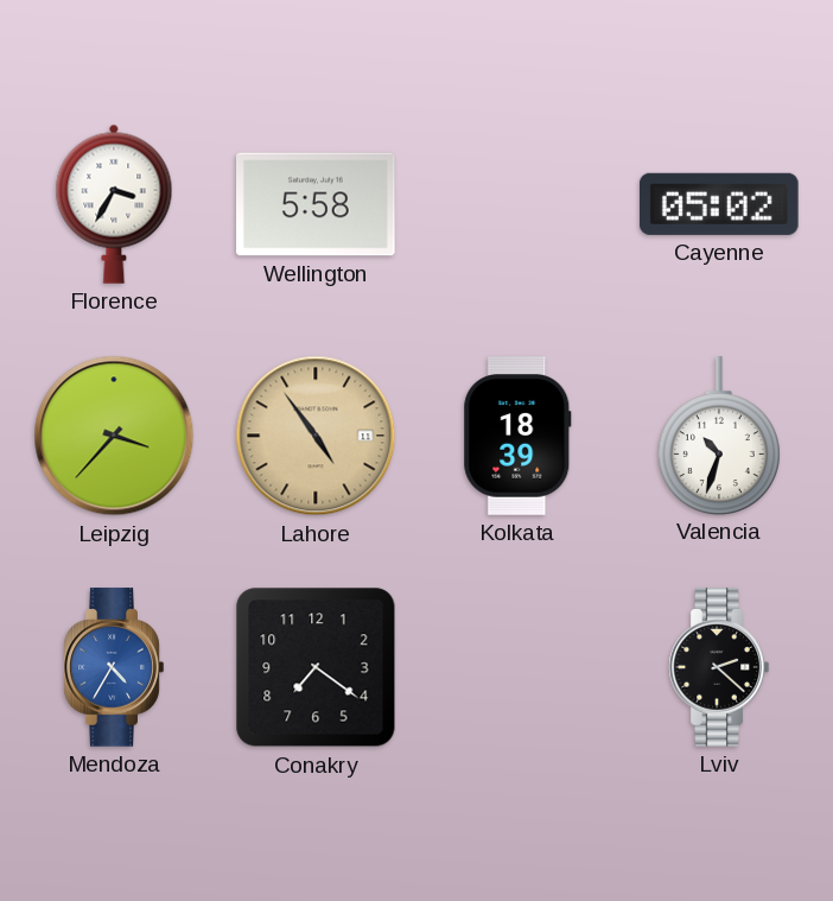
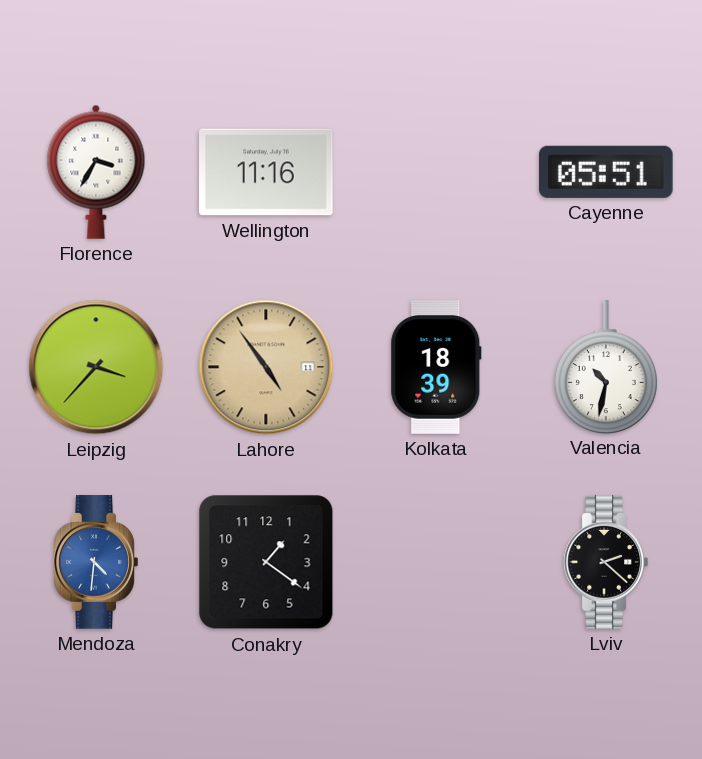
Wellington: 5:58 -> 11:16 (266, 172)
Cayenne: 05:02 -> 05:51 (607, 172)
Valencia: 10:33 -> 10:32 (606, 367)
Mendoza: 4:35 -> 4:31 (96, 562)
Conakry: 7:21 -> 1:21 (266, 562)
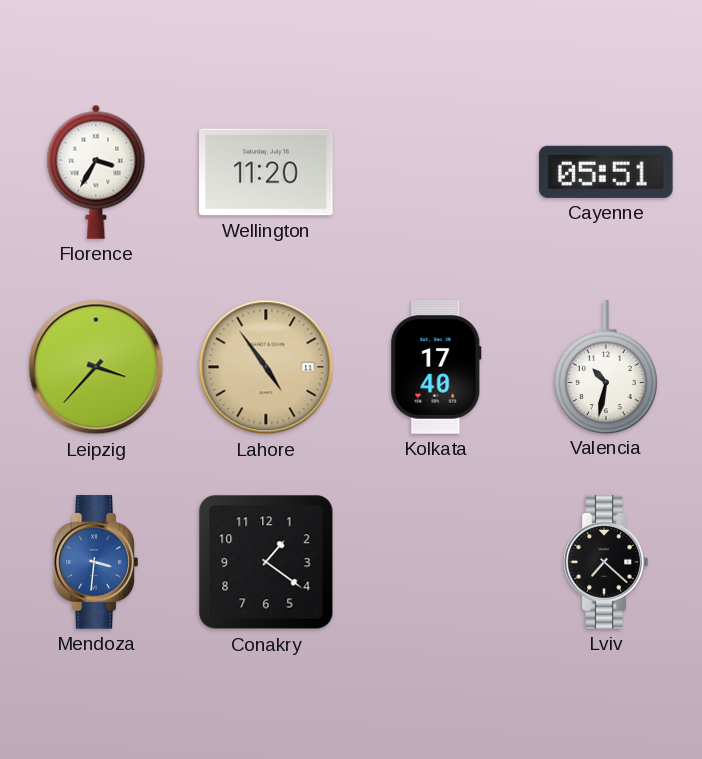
Wellington: 11:16 -> 11:20 (266, 172)
Kolkata: 18:39 -> 17:40 (436, 367)
Mendoza: 4:31 -> 3:31 (96, 562)
Lviv: 2:22 -> 7:22 (606, 562)
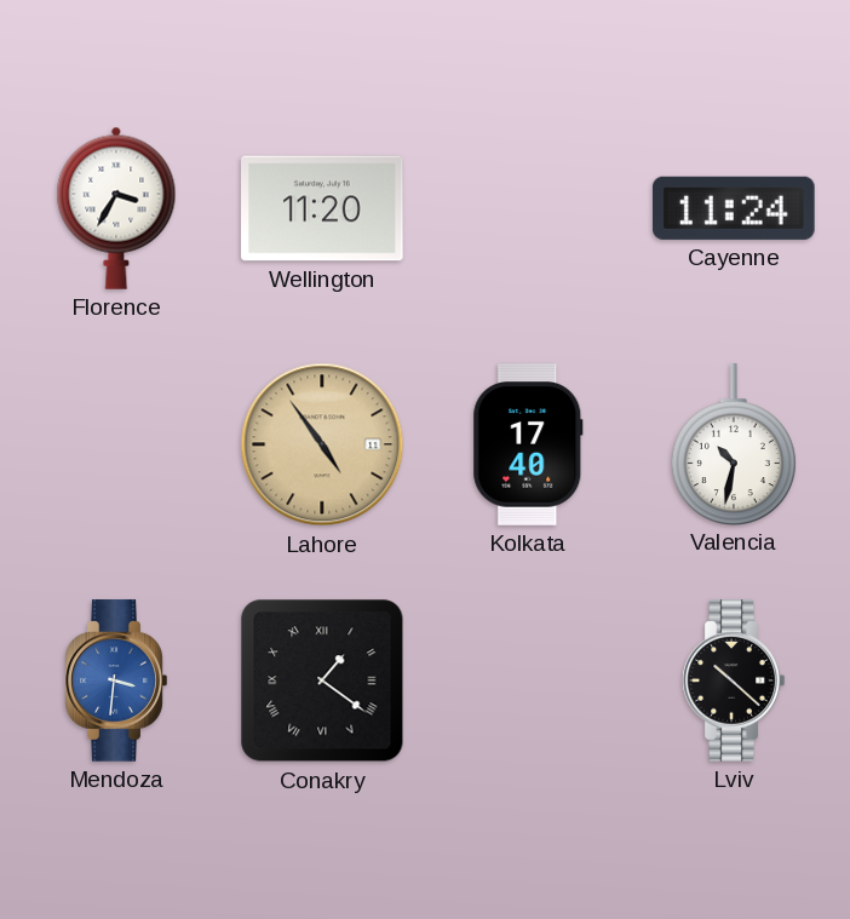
Cayenne: 05:51 -> 11:24 (735, 208)
Leipzig: 3:37 -> none (96, 367)
Conakry numerals: Arabic -> Roman (322, 680)
Lviv: 7:22 -> 10:22 (734, 680)
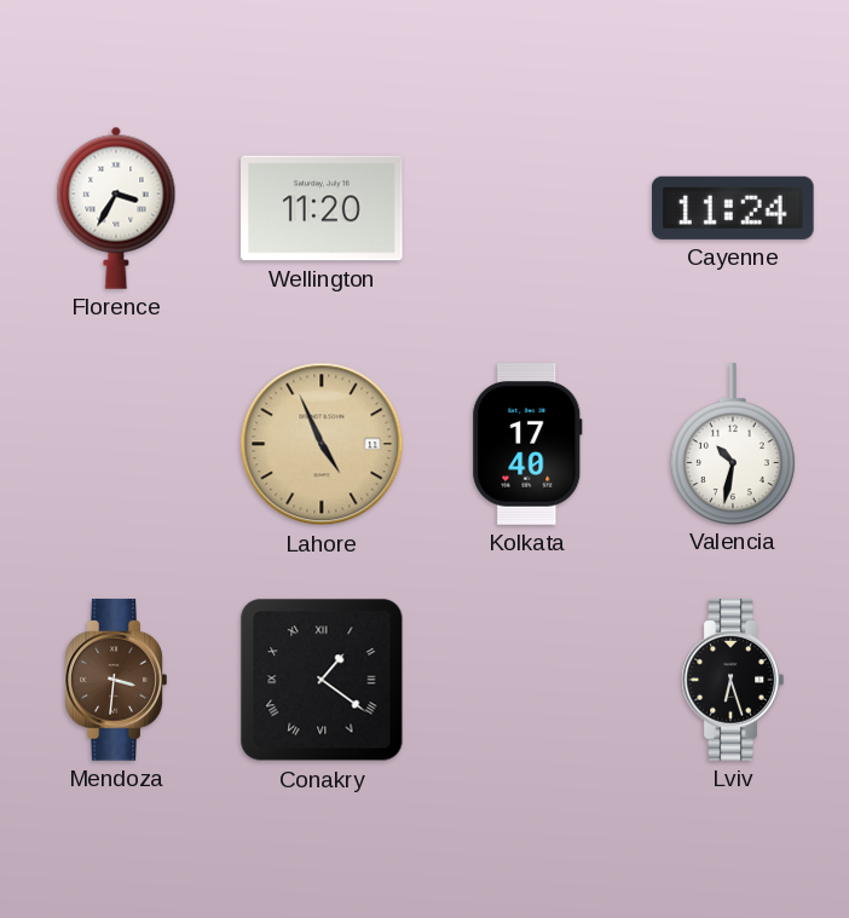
Lahore: 4:54 -> 4:56 (322, 444)
Mendoza dial: blue -> brown (116, 680)
Lviv: 10:22 -> 6:27 (733, 680)
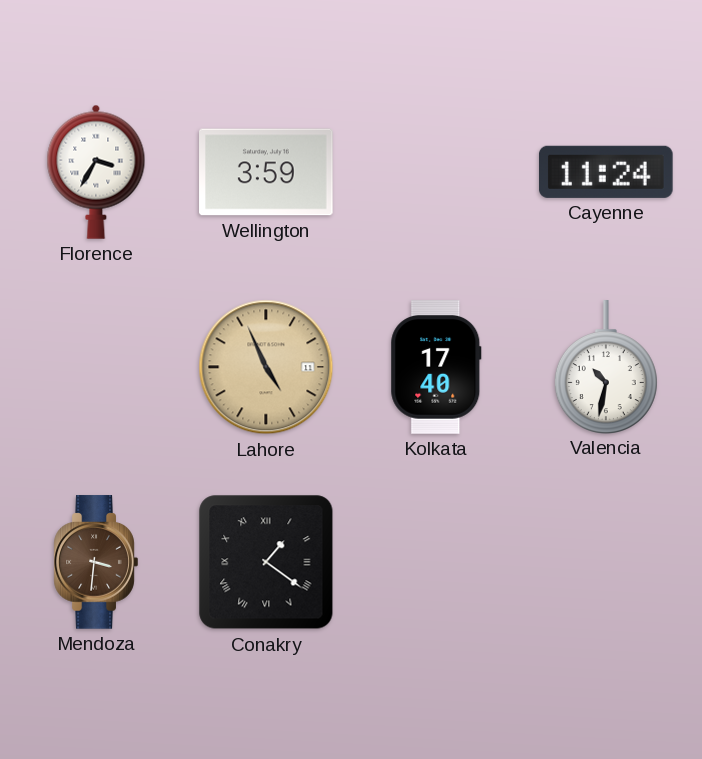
Wellington: 11:20 -> 3:59 (266, 172)
Lviv: 6:27 -> none (733, 680)
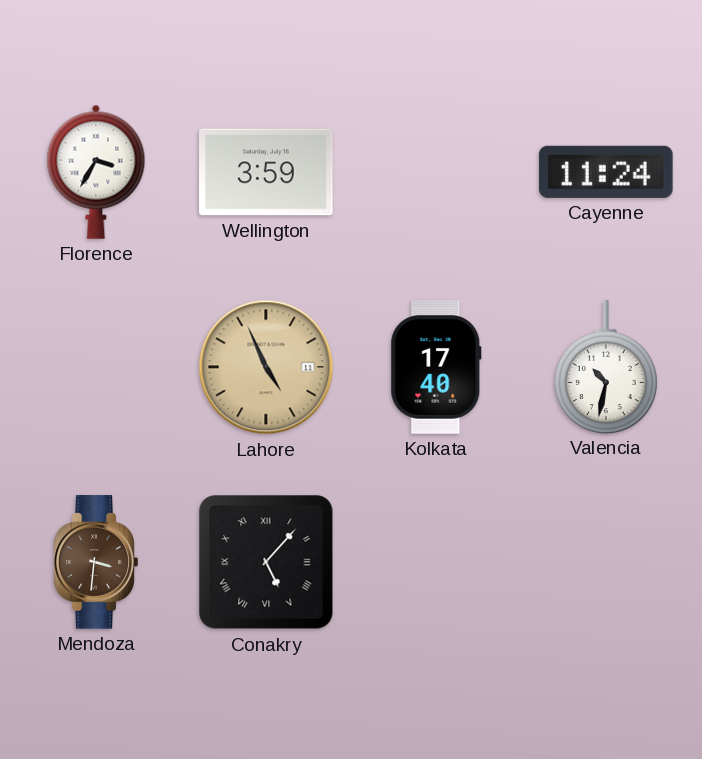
Conakry: 1:21 -> 5:07 (266, 562)
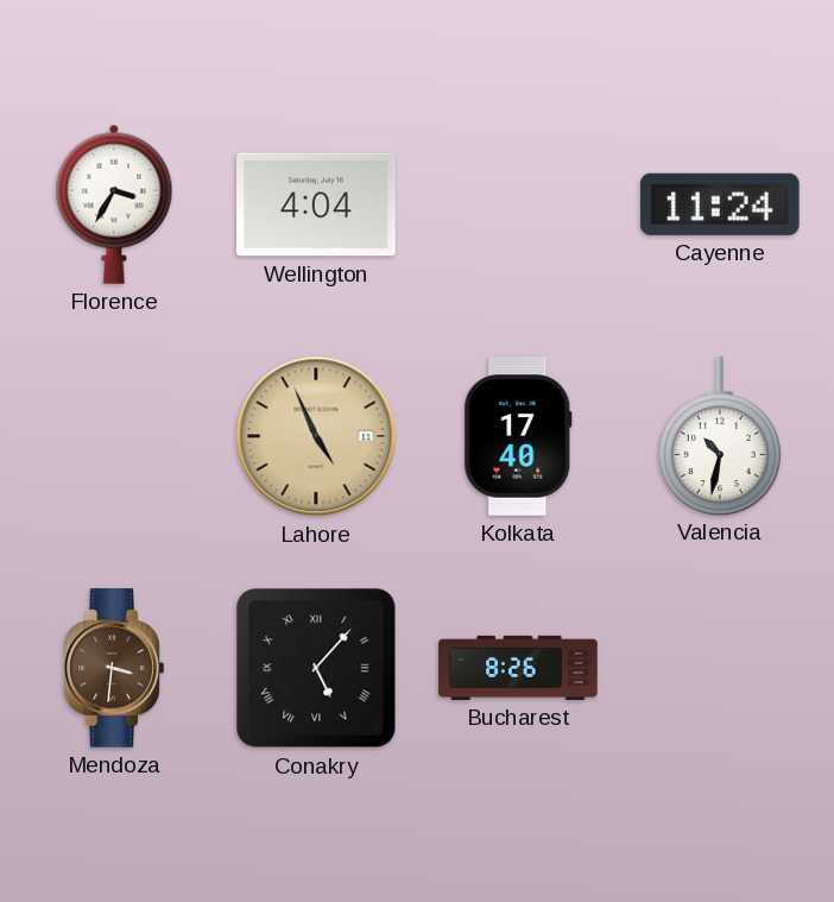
Wellington: 3:59 -> 4:04 (316, 204)
Bucharest: none -> 8:26 (518, 668)
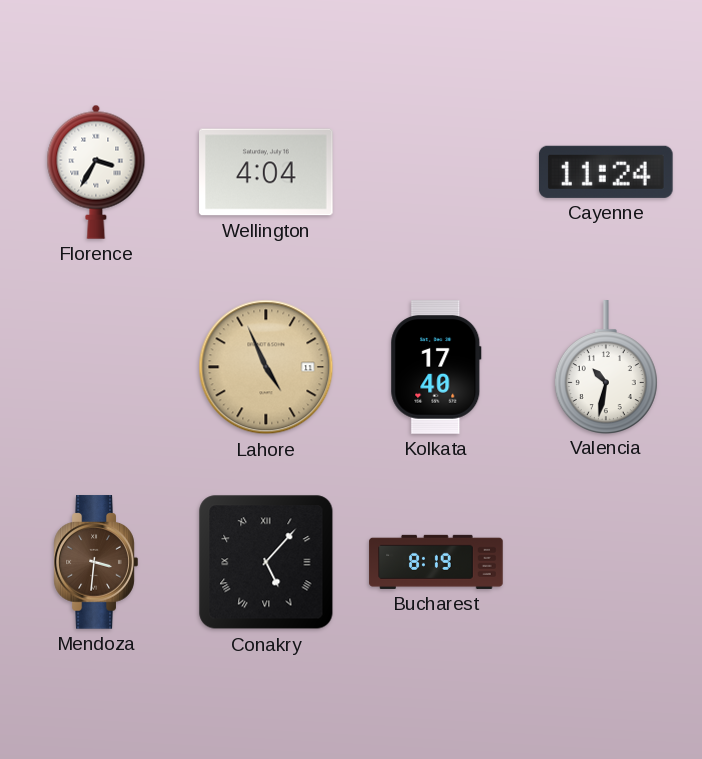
Bucharest: 8:26 -> 8:19 (436, 562)
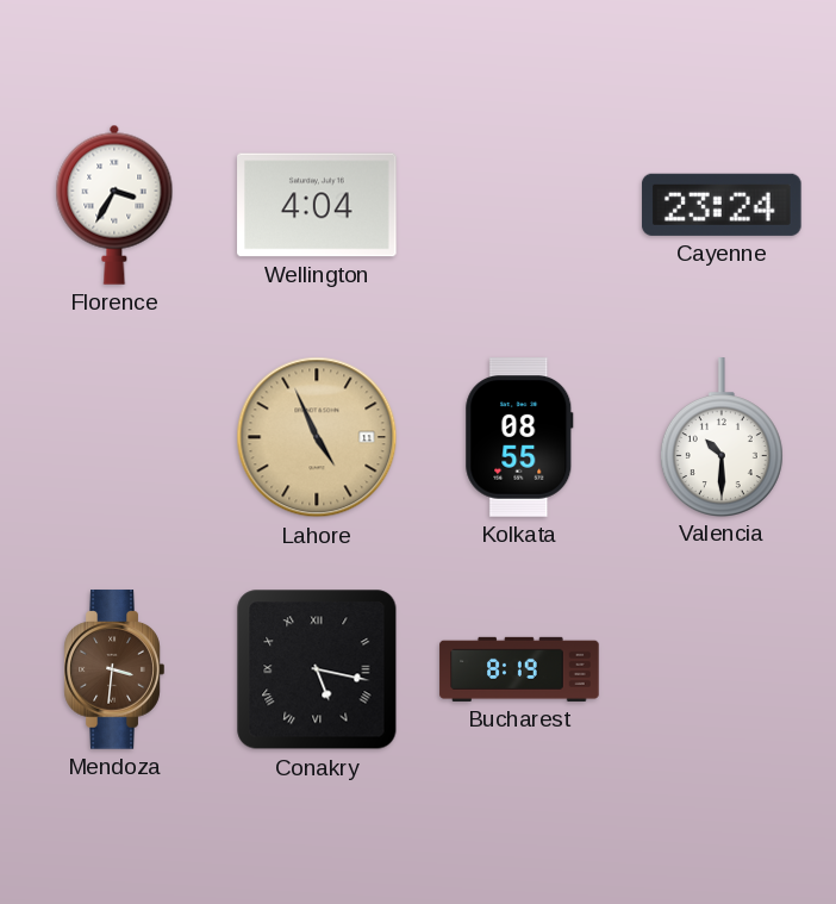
Cayenne: 11:24 -> 23:24 (723, 205)
Kolkata: 17:40 -> 08:55 (519, 437)
Valencia: 10:32 -> 10:30 (722, 437)
Conakry: 5:07 -> 5:17 (317, 669)
